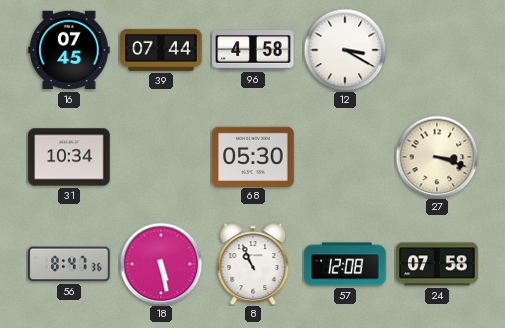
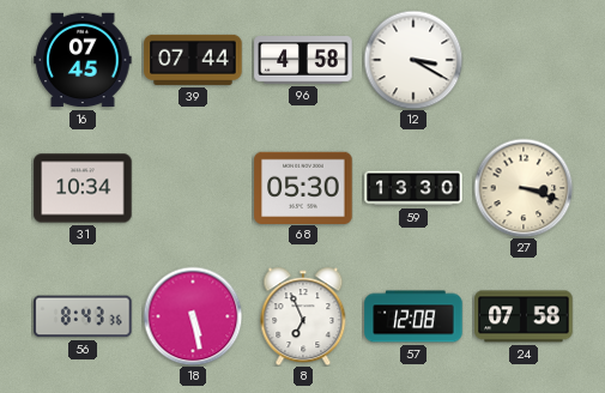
59: none -> 13:30 (413, 188)
56: 8:47 -> 8:43 (83, 316)
8: 10:56 -> 6:56 (303, 316)
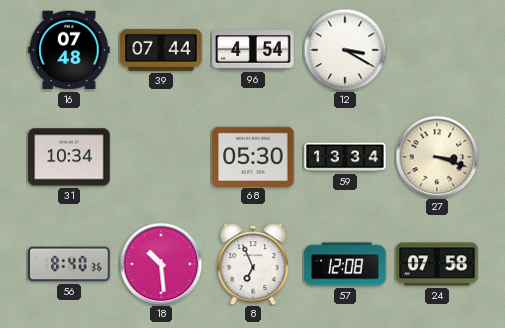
16: 07:45 -> 07:48 (69, 50)
96: 4:58 -> 4:54 (253, 51)
59: 13:30 -> 13:34 (345, 157)
56: 8:43 -> 8:40 (69, 264)
18: 5:28 -> 10:29 (161, 264)
